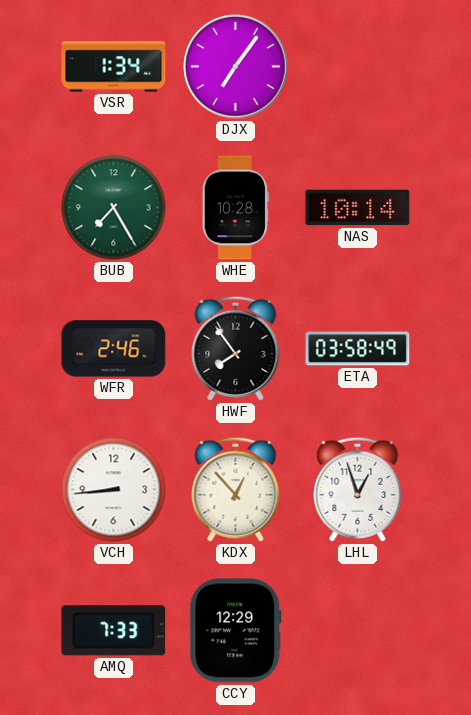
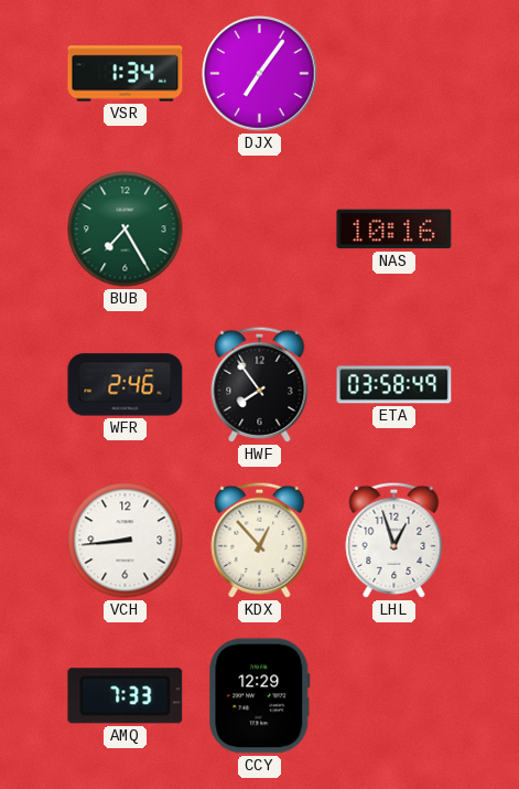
WHE: 10:28 -> none (235, 208)
NAS: 10:14 -> 10:16 (394, 230)
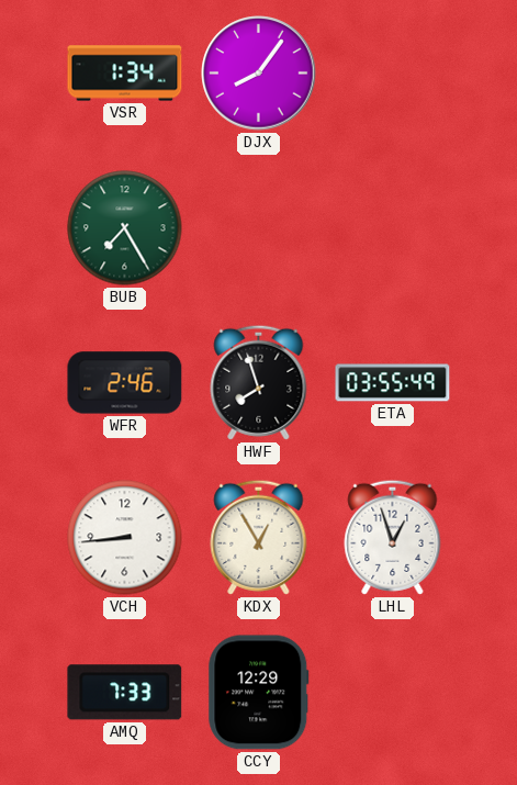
DJX: 7:06 -> 8:06 (259, 74)
NAS: 10:16 -> none (394, 230)
HWF: 7:54 -> 7:57 (259, 382)
ETA: 03:58 -> 03:55 (393, 383)
KDX: 12:53 -> 12:55 (259, 537)
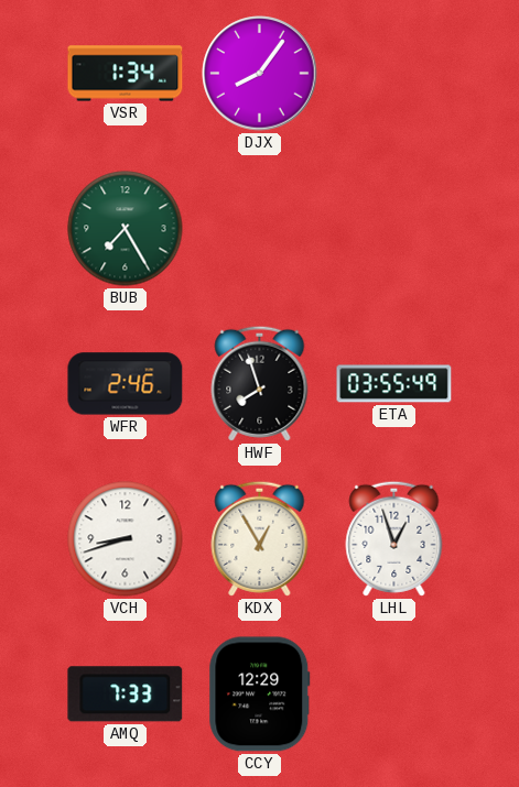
VCH: 8:44 -> 8:42 (126, 539)
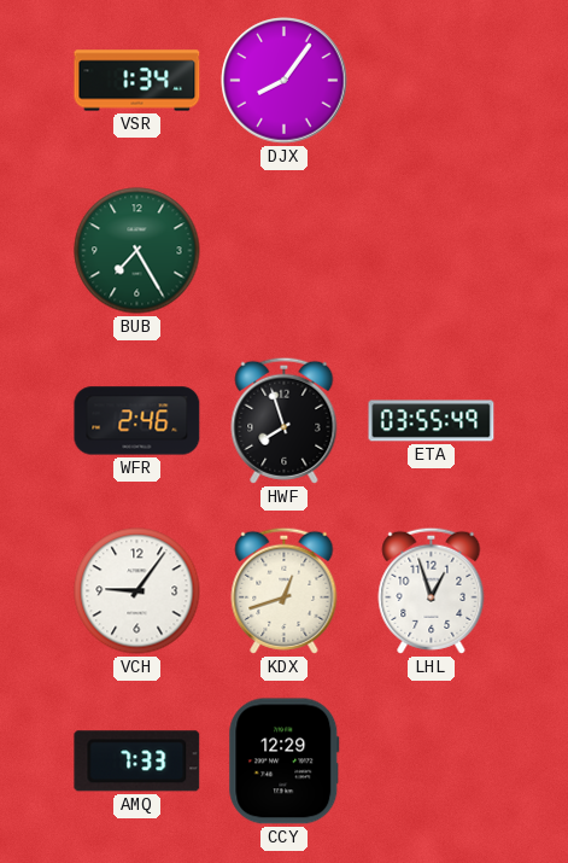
VCH: 8:42 -> 9:06 (137, 591)
KDX: 12:55 -> 12:42 (285, 590)
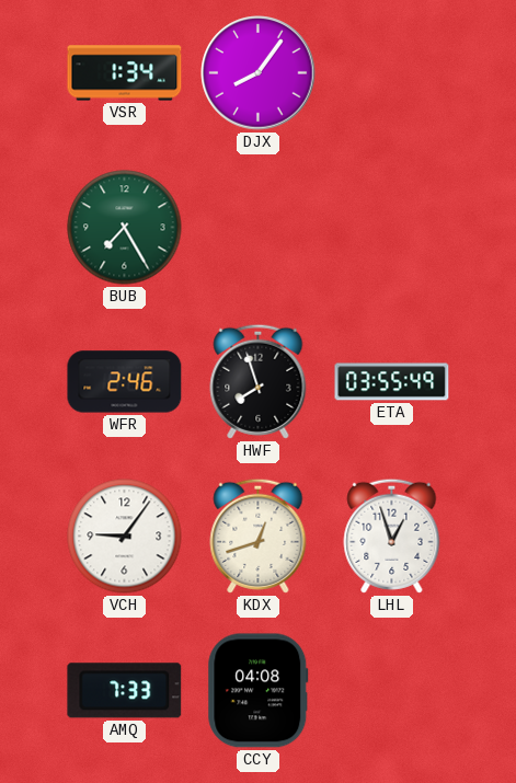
CCY: 12:29 -> 04:08 (259, 691)
